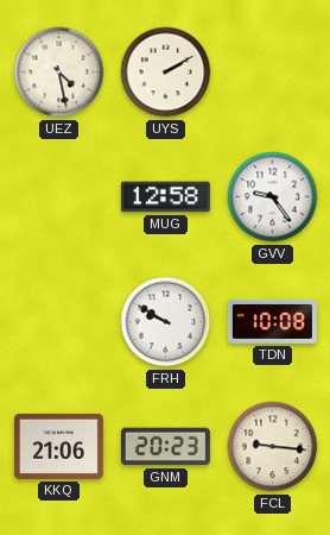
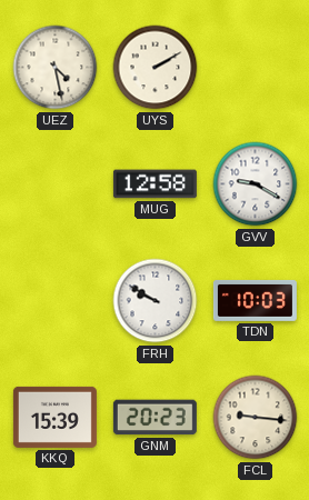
GVV: 9:24 -> 9:20 (256, 184)
TDN: 10:08 -> 10:03 (255, 300)
KKQ: 21:06 -> 15:39 (54, 417)
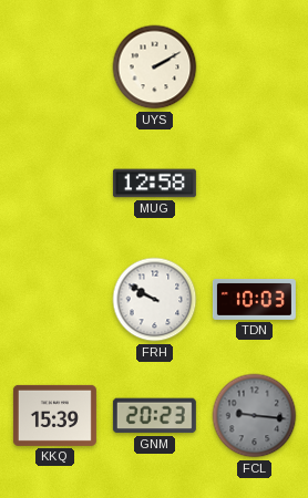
UEZ: 4:28 -> none (56, 68)
GVV: 9:20 -> none (256, 184)
FCL dial: cream -> grey (255, 416)
